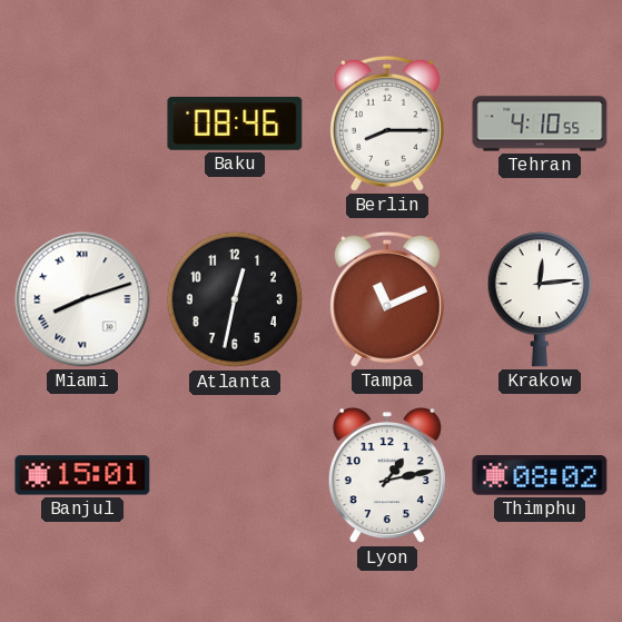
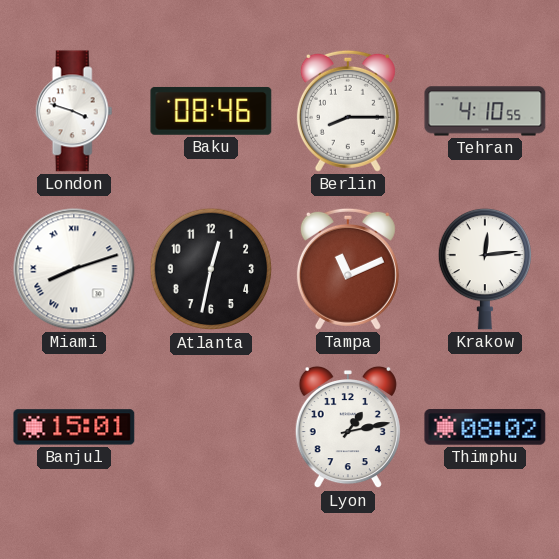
London: none -> 3:48 (74, 111)
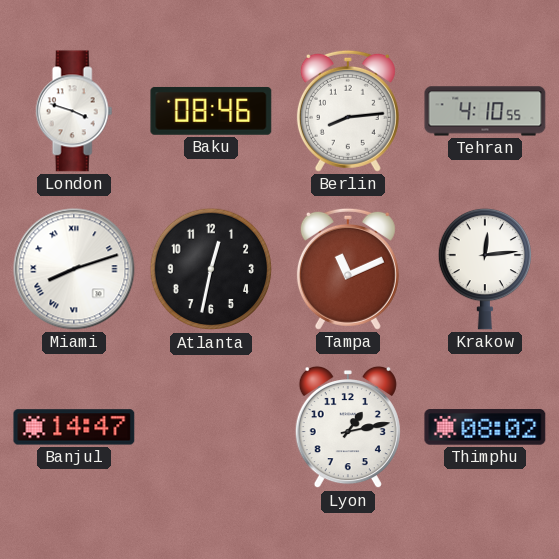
Berlin: 8:15 -> 8:14 (348, 111)
Banjul: 15:01 -> 14:47 (74, 427)
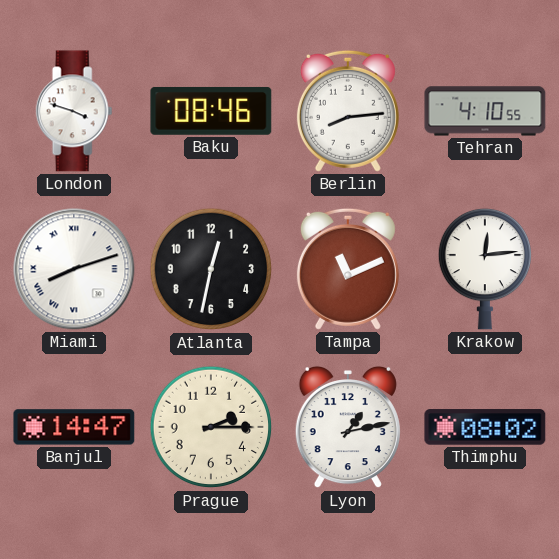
Prague: none -> 2:15 (211, 427)
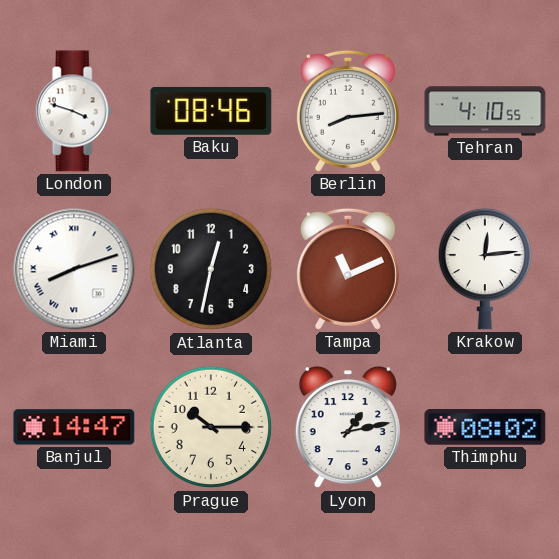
Prague: 2:15 -> 10:15 (211, 427)
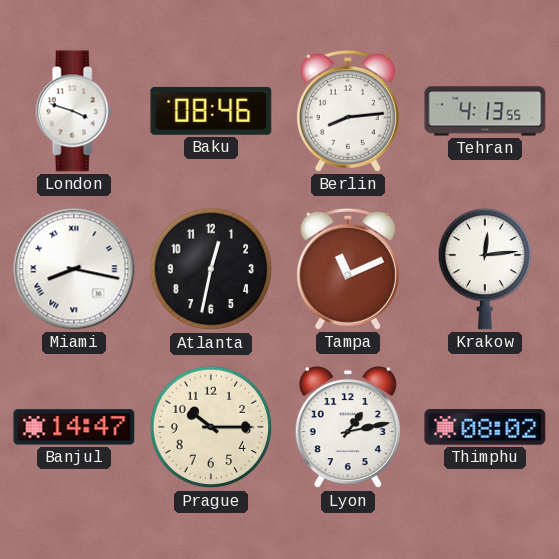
Tehran: 4:10 -> 4:13 (485, 111)
Miami: 8:12 -> 8:17 (74, 269)
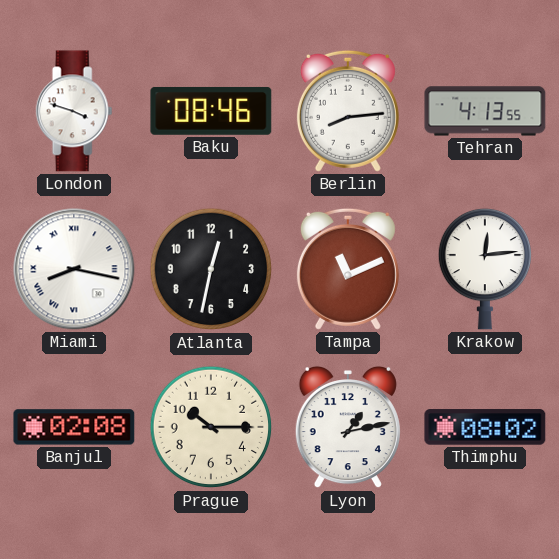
Banjul: 14:47 -> 02:08 (74, 427)
